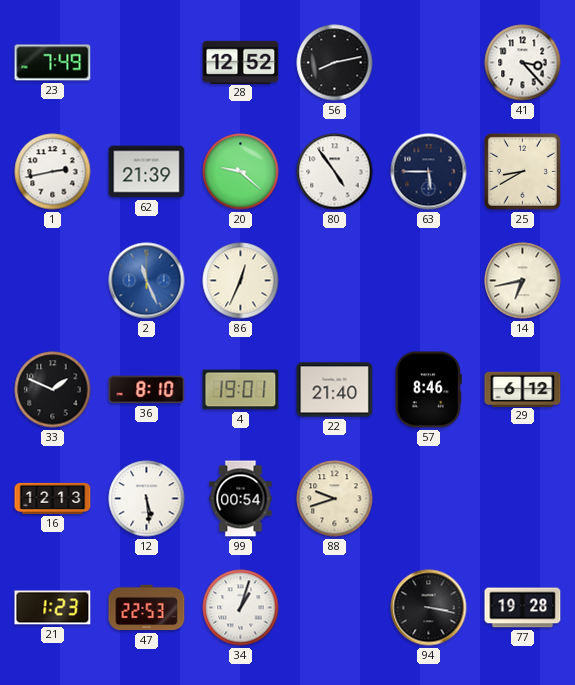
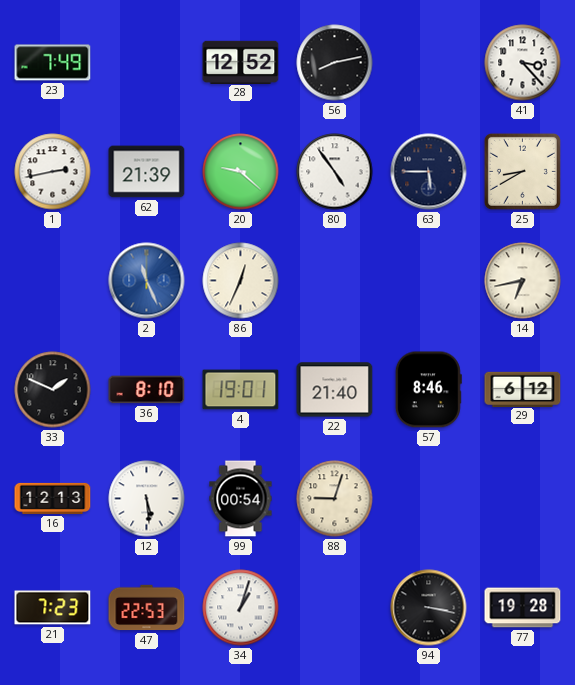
88: 9:42 -> 9:03 (335, 499)
21: 1:23 -> 7:23 (53, 608)
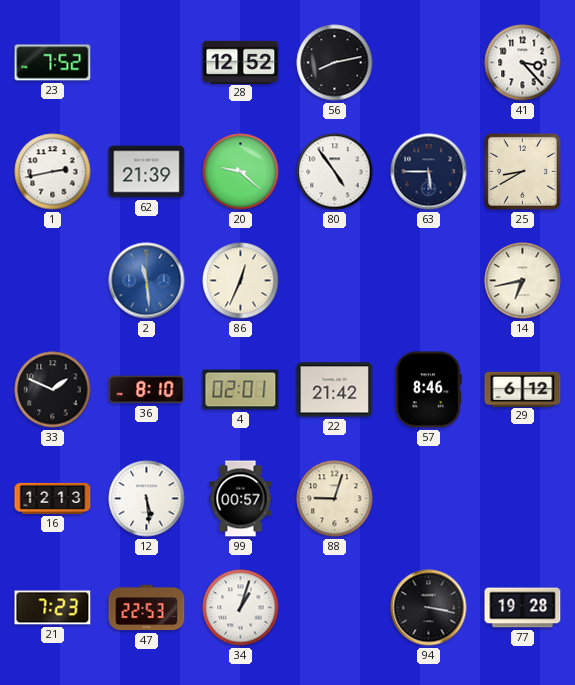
23: 7:49 -> 7:52 (53, 63)
2: 11:26 -> 11:29 (147, 281)
4: 19:01 -> 02:01 (241, 390)
22: 21:40 -> 21:42 (335, 390)
99: 00:54 -> 00:57 (241, 499)
